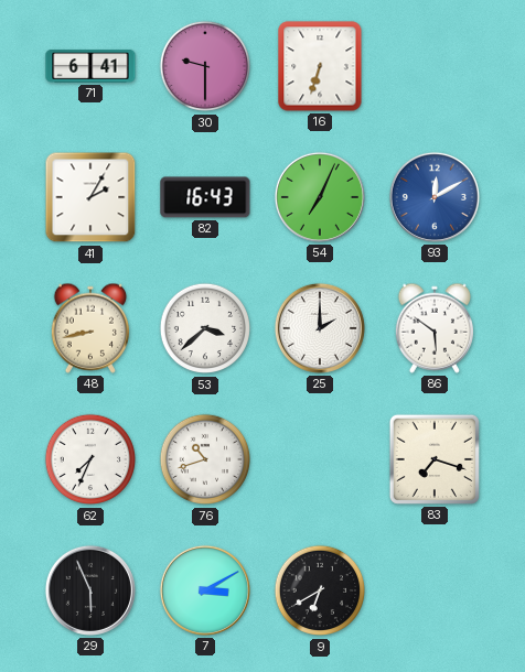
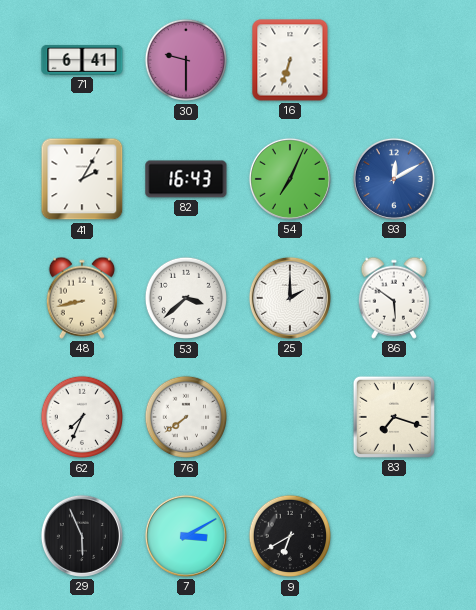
76: 10:42 -> 7:39 (186, 417)
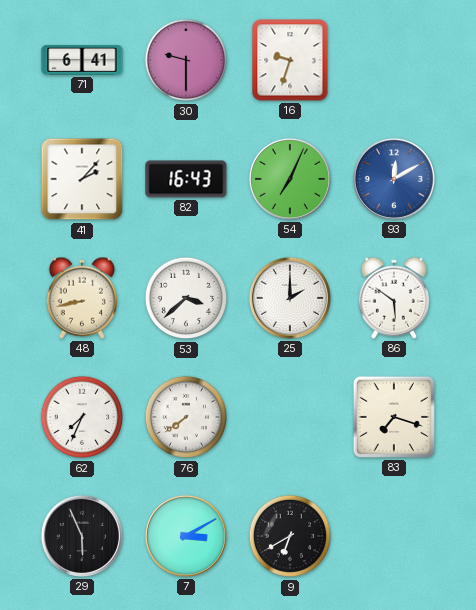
16: 6:33 -> 9:33 (290, 60)
41: 2:05 -> 2:07 (82, 179)
